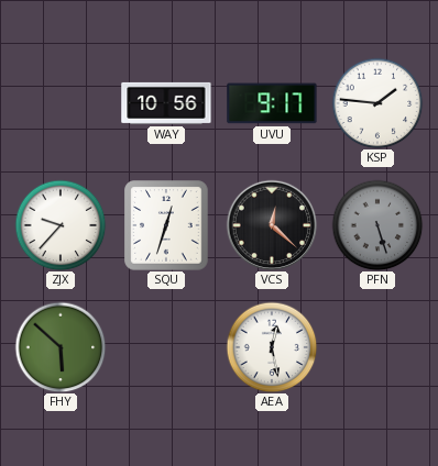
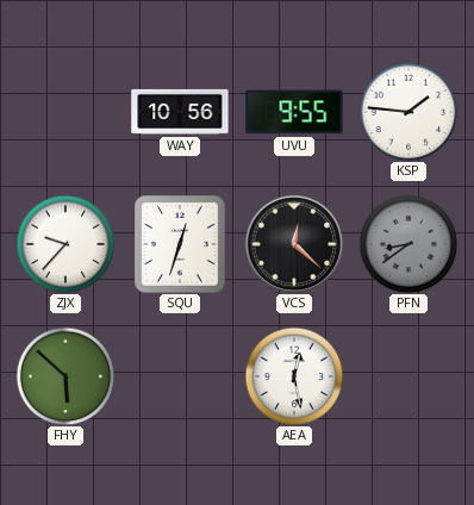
UVU: 9:17 -> 9:55 (294, 112)
PFN: 5:27 -> 8:39 (408, 244)
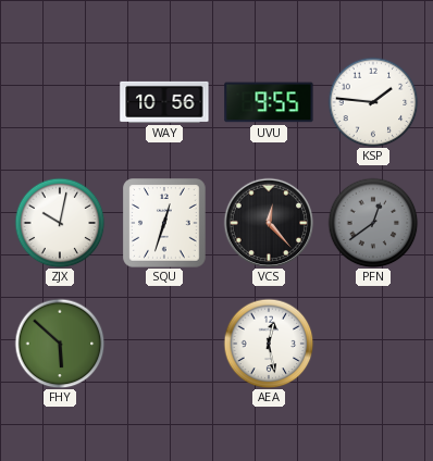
ZJX: 9:37 -> 10:02 (60, 223)
VCS: 12:22 -> 12:23 (269, 223)
PFN: 8:39 -> 12:39 (373, 223)
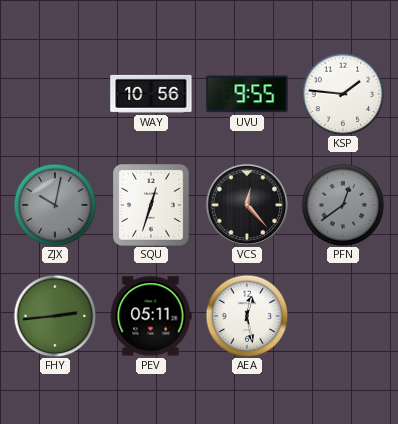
ZJX dial: white -> grey (55, 205)
FHY: 5:52 -> 2:44 (55, 316)
PEV: none -> 05:11 (151, 316)
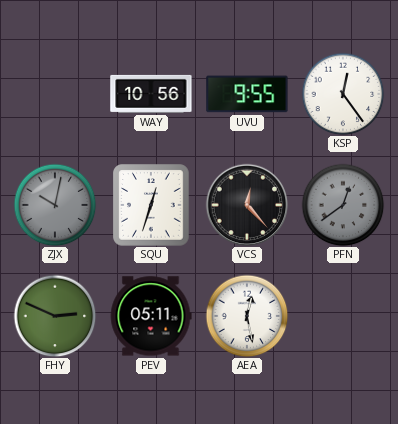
KSP: 1:46 -> 12:24 (343, 94)
FHY: 2:44 -> 2:49 (55, 316)
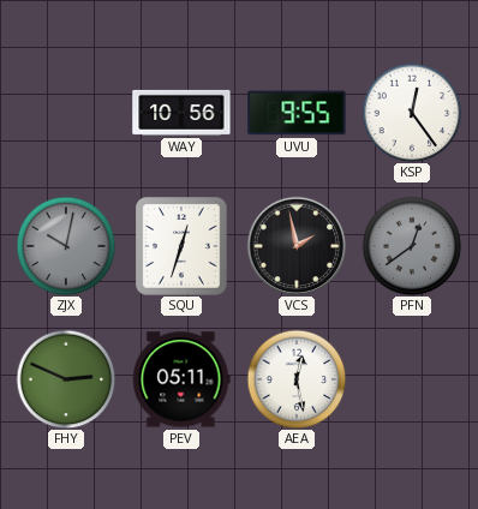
VCS: 12:23 -> 1:58 (297, 246)
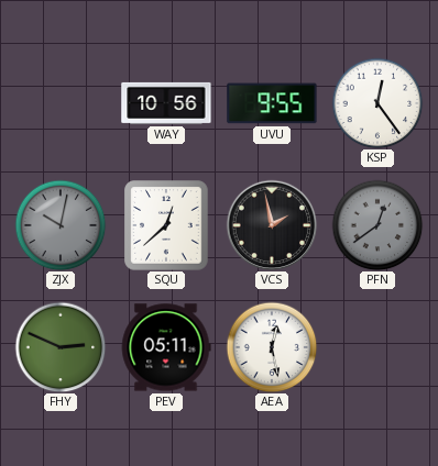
SQU: 12:33 -> 12:38 (166, 225)
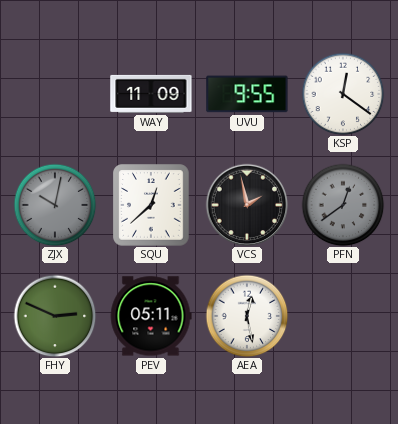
WAY: 10:56 -> 11:09 (151, 94)
KSP: 12:24 -> 12:21 (343, 94)
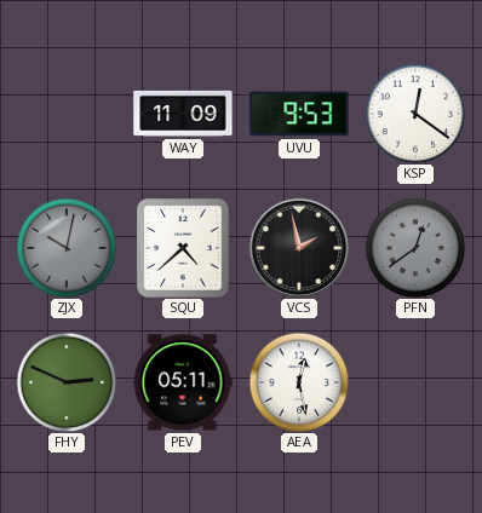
UVU: 9:55 -> 9:53 (299, 114)
SQU: 12:38 -> 4:38 (183, 248)
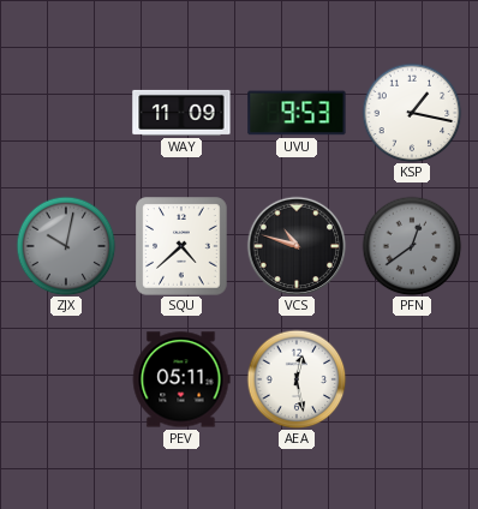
KSP: 12:21 -> 1:17 (412, 113)
VCS: 1:58 -> 10:48 (297, 246)
FHY: 2:49 -> none (67, 382)
